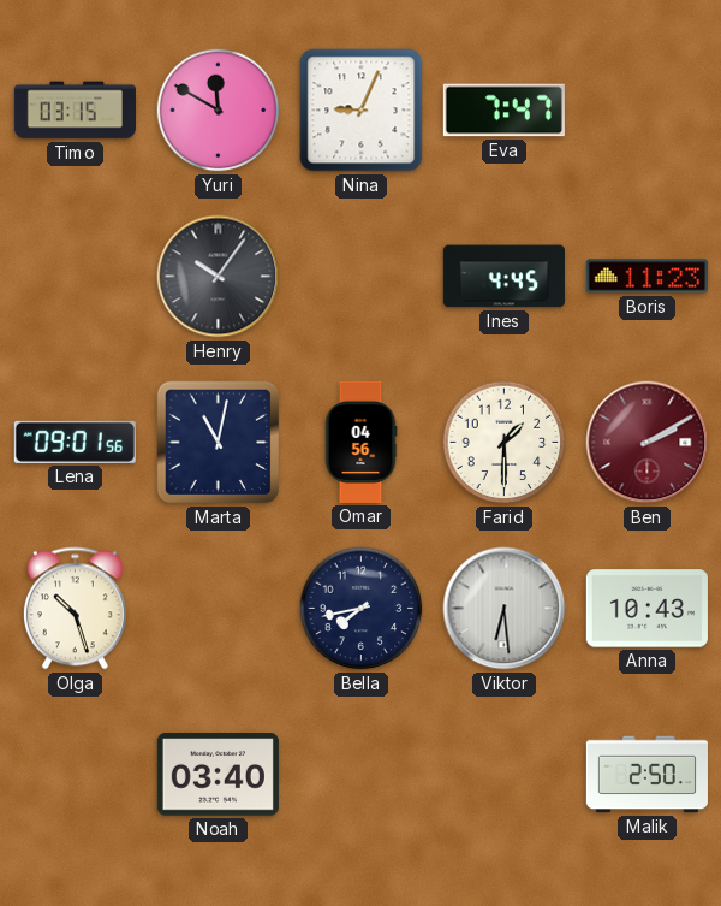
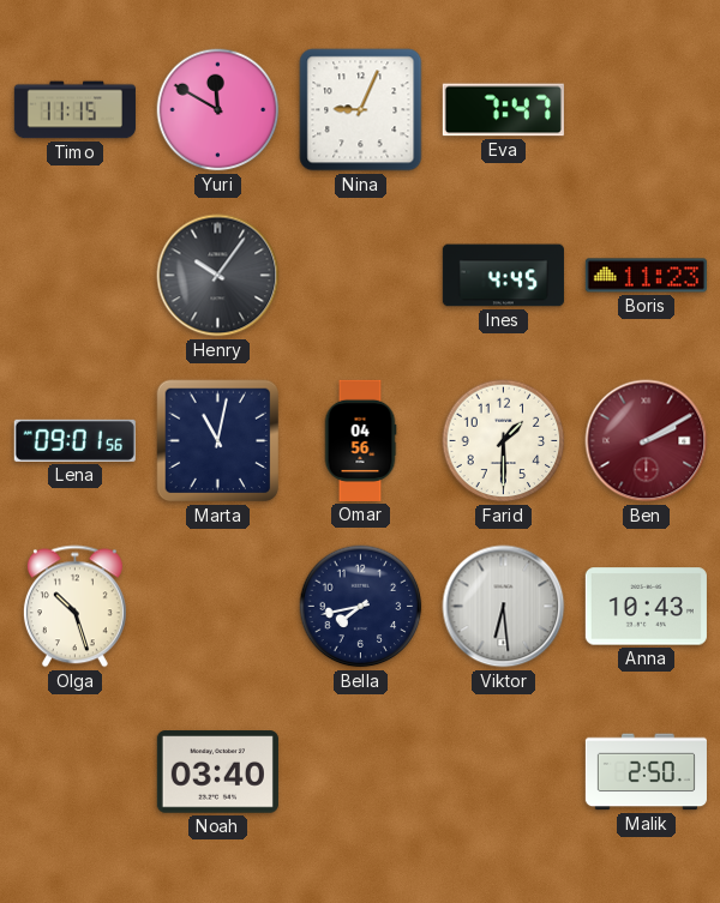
Timo: 03:15 -> 11:15 (74, 110)
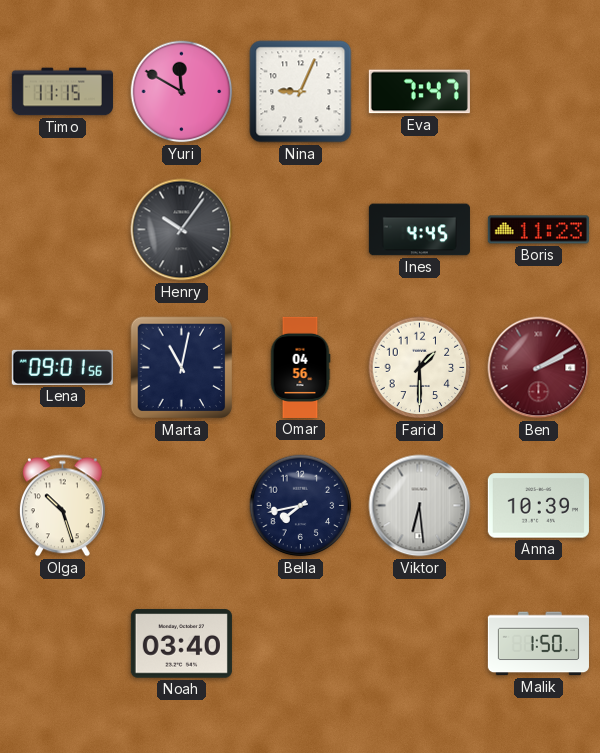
Anna: 10:43 -> 10:39 (538, 506)
Malik: 2:50 -> 1:50 (538, 644)
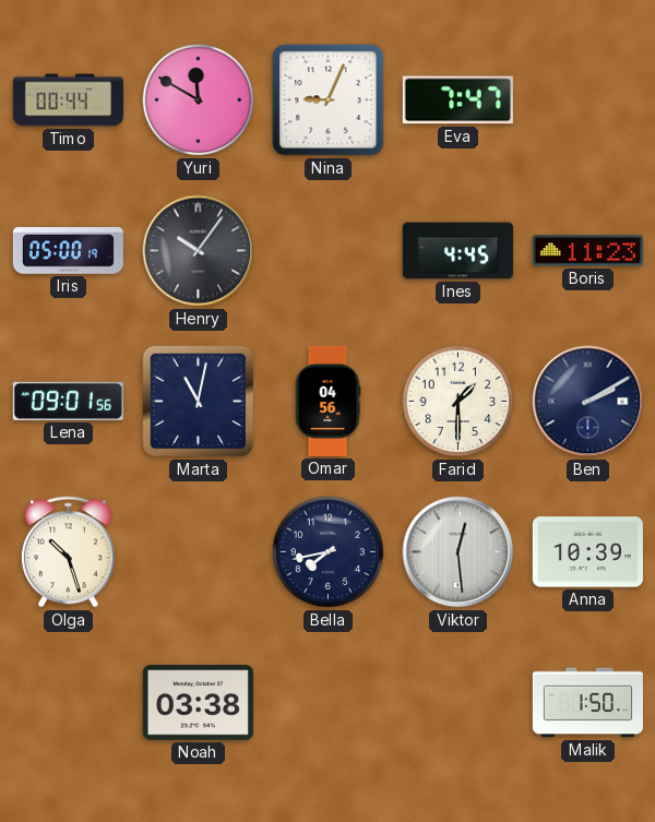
Timo: 11:15 -> 00:44 (68, 100)
Iris: none -> 05:00 (68, 251)
Ben dial: burgundy -> navy (588, 402)
Viktor: 6:29 -> 12:29 (458, 552)
Noah: 03:40 -> 03:38 (198, 703)
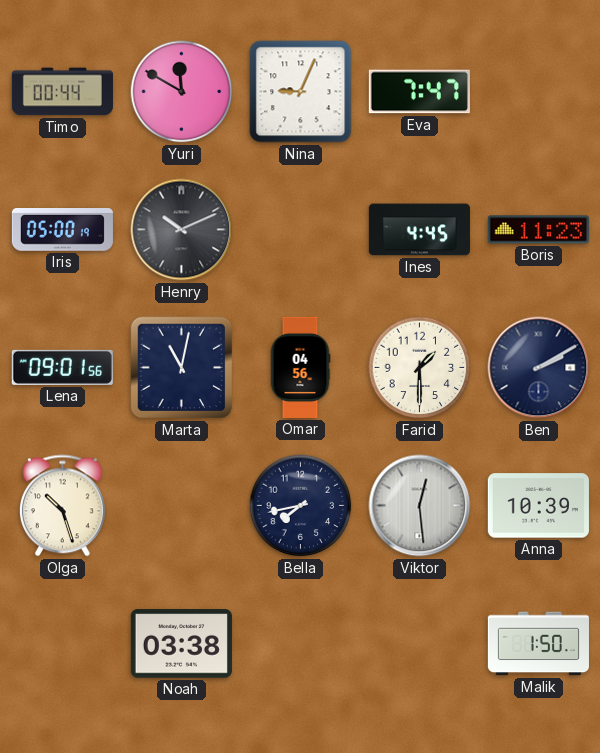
Henry: 10:06 -> 10:11 (182, 230)
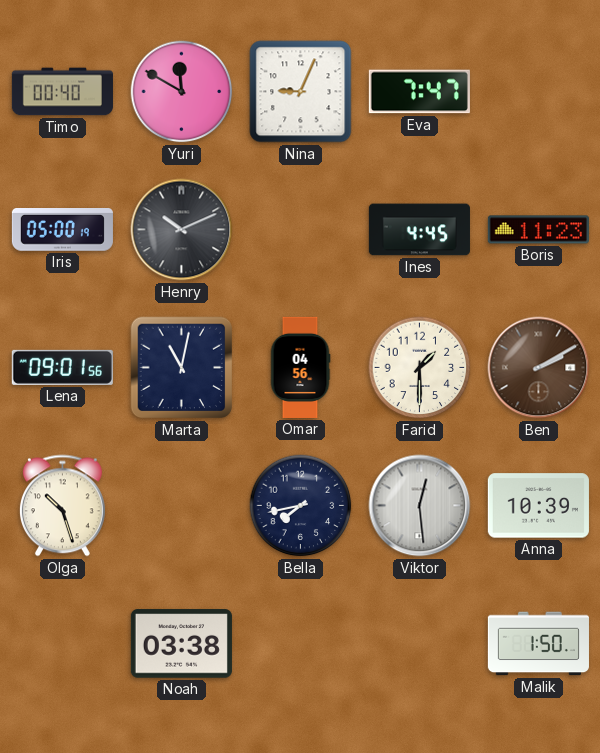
Timo: 00:44 -> 00:40 (62, 92)
Ben dial: navy -> brown (539, 368)
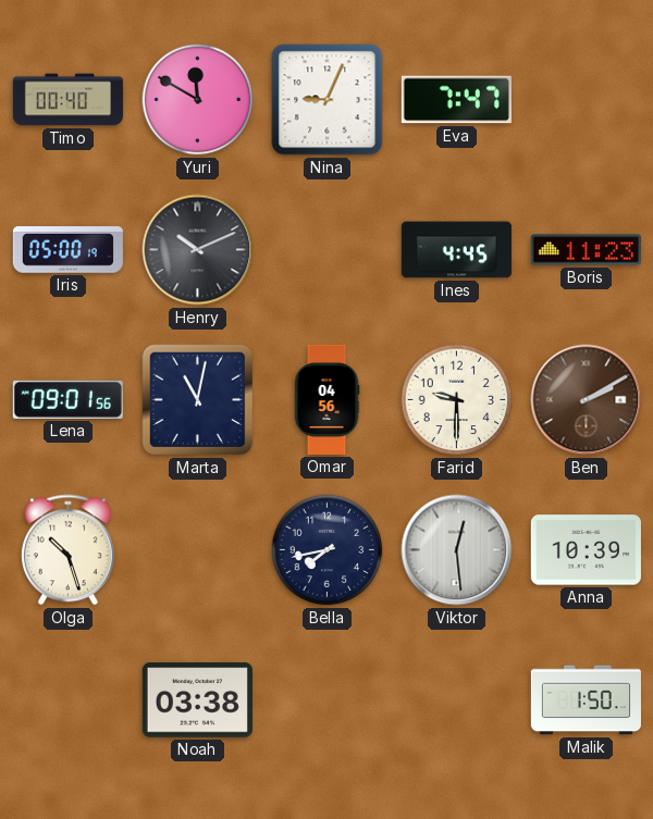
Farid: 1:30 -> 9:30 (457, 400)
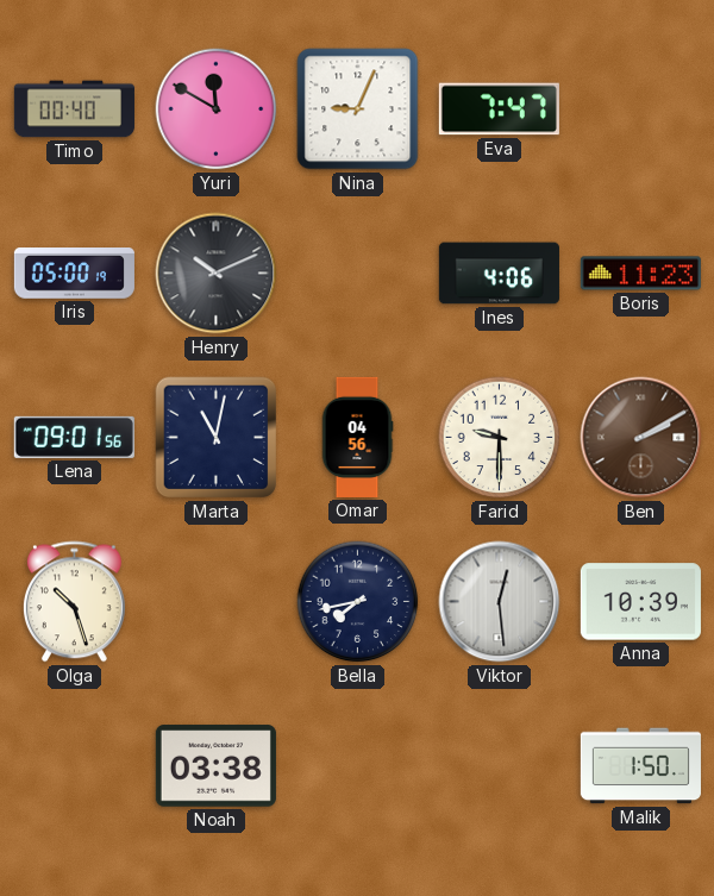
Ines: 4:45 -> 4:06 (499, 274)
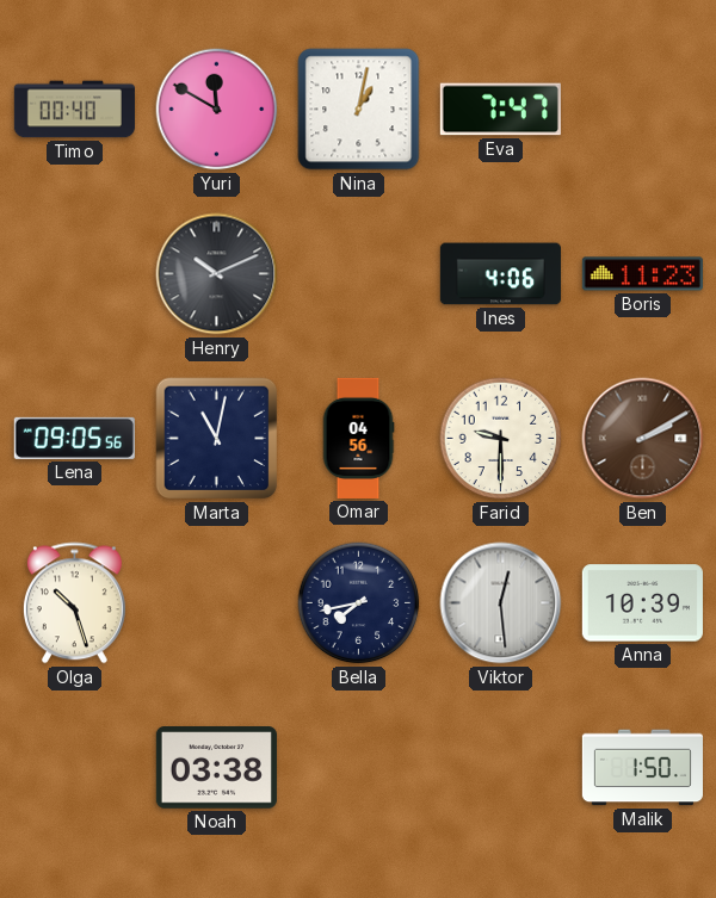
Nina: 9:04 -> 1:02 (359, 110)
Iris: 05:00 -> none (74, 274)
Lena: 09:01 -> 09:05 (74, 438)
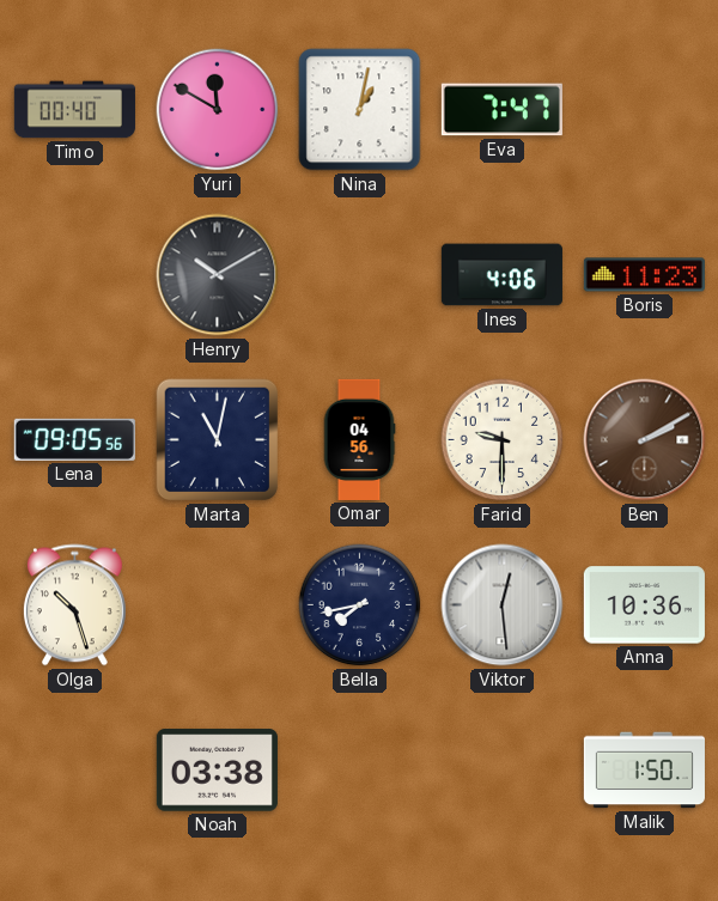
Henry: 10:11 -> 10:10 (218, 275)
Anna: 10:39 -> 10:36 (644, 605)
